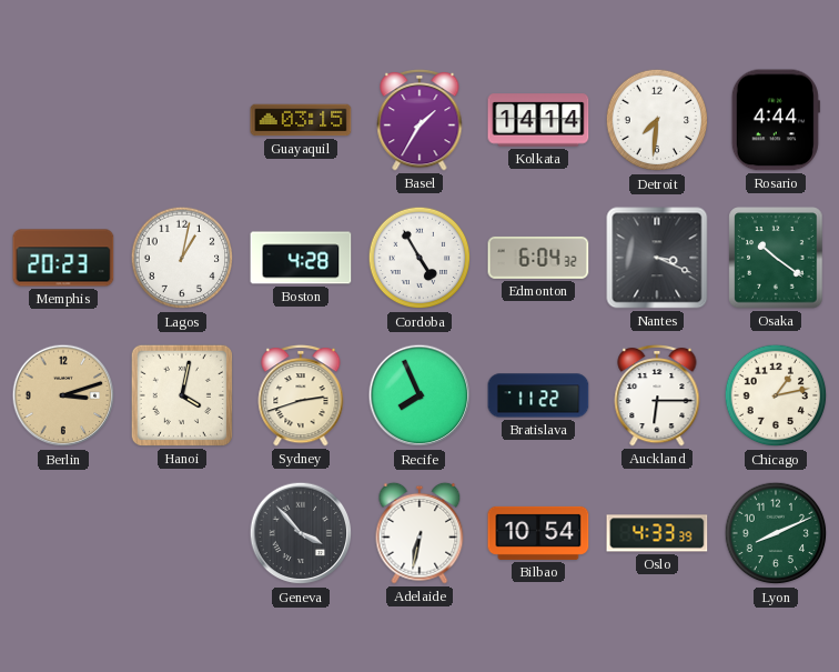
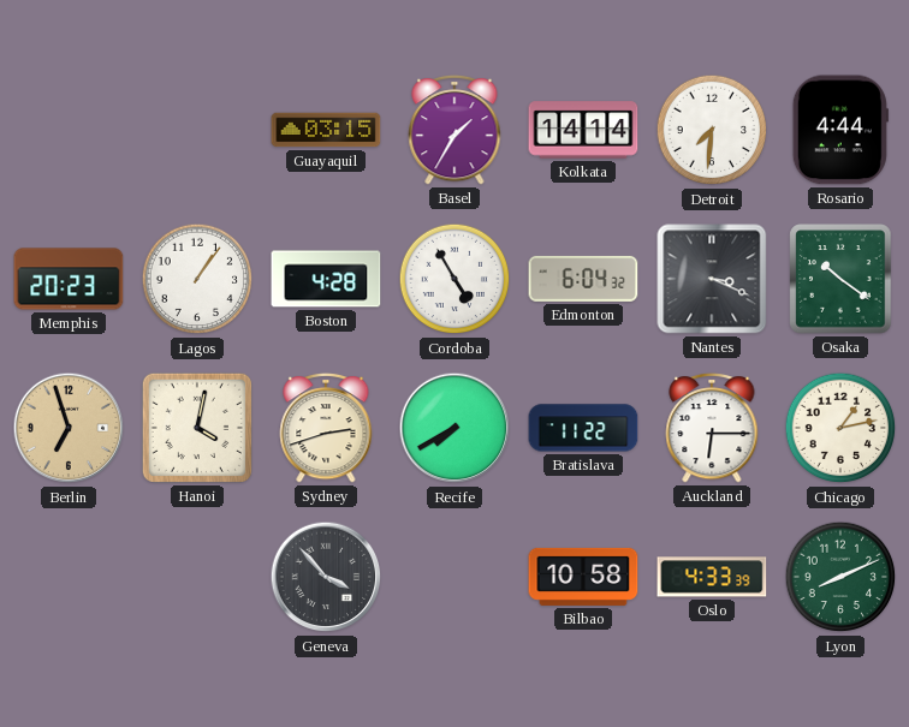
Lagos: 1:02 -> 1:06 (197, 279)
Berlin: 3:12 -> 6:57 (69, 428)
Recife: 7:56 -> 7:40 (454, 428)
Adelaide: 6:32 -> none (419, 533)
Bilbao: 10:54 -> 10:58 (583, 577)
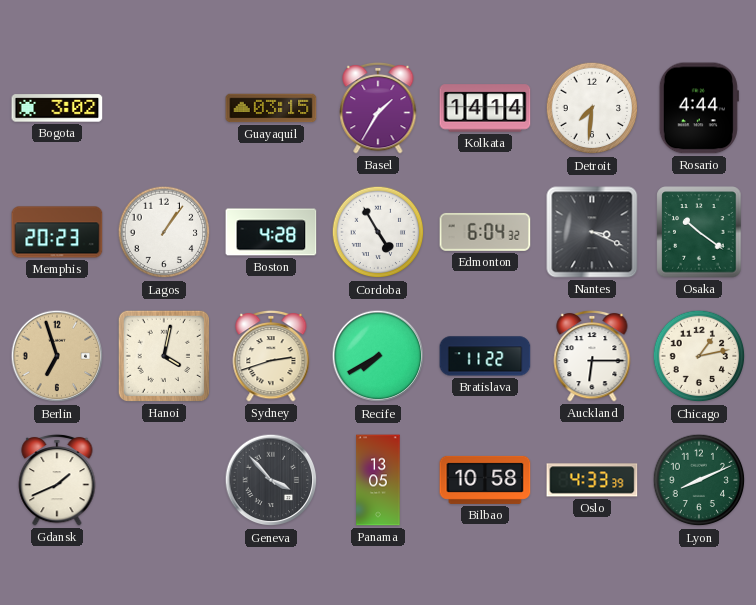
Bogota: none -> 3:02 (57, 108)
Gdansk: none -> 1:41 (57, 480)
Panama: none -> 13:05 (378, 480)
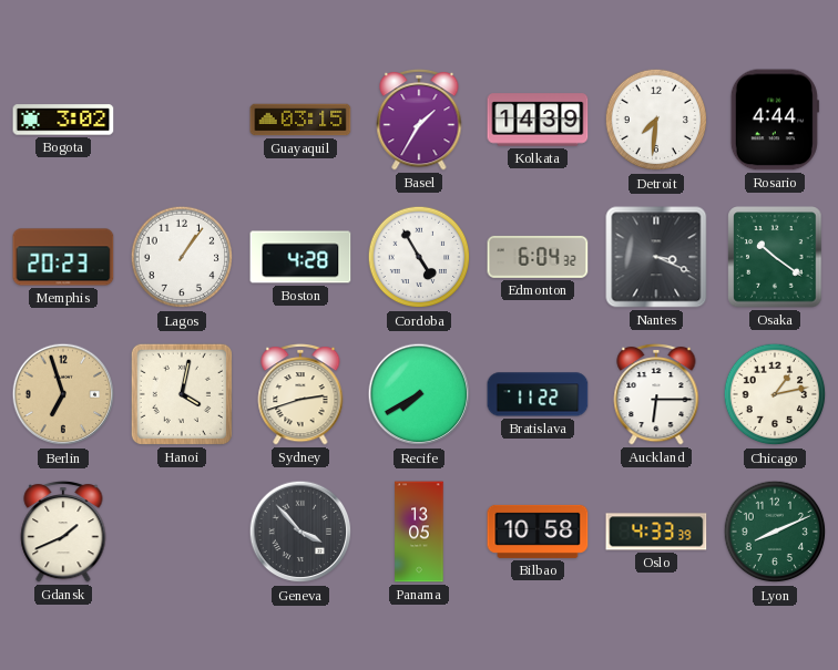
Kolkata: 14:14 -> 14:39 (538, 120)
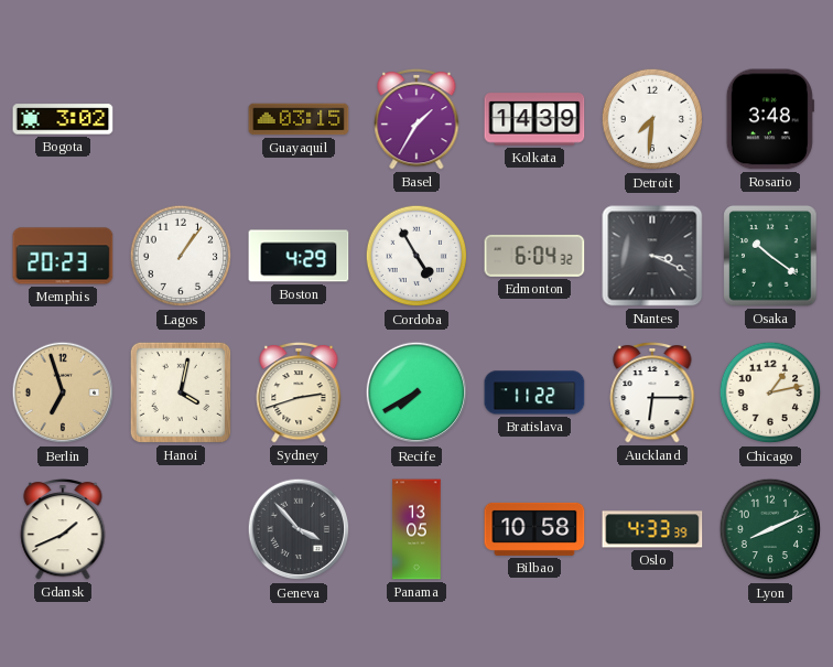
Rosario: 4:44 -> 3:48 (770, 119)
Boston: 4:28 -> 4:29 (299, 256)
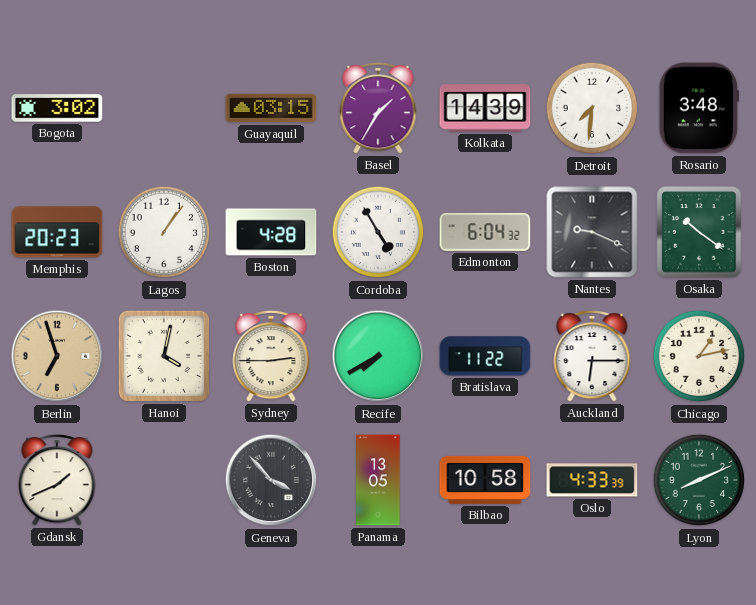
Boston: 4:29 -> 4:28 (271, 232)
Nantes: 3:19 -> 9:19 (592, 232)
Sydney: 2:42 -> 2:45 (271, 356)
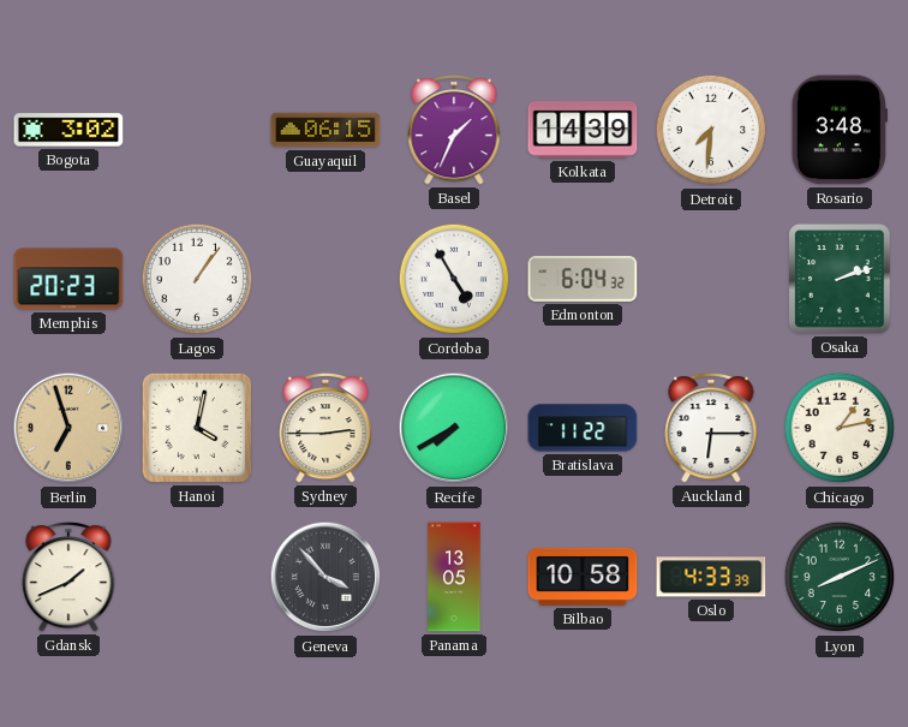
Guayaquil: 03:15 -> 06:15 (325, 130)
Basel: 1:35 -> 1:34 (454, 130)
Boston: 4:28 -> none (271, 232)
Nantes: 9:19 -> none (592, 232)
Osaka: 10:21 -> 2:12 (840, 279)
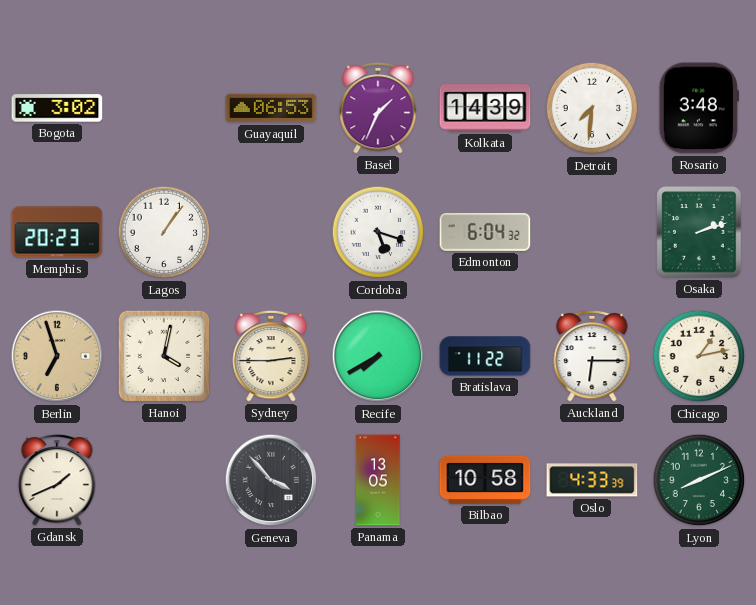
Guayaquil: 06:15 -> 06:53 (271, 108)
Cordoba: 4:55 -> 5:18 (378, 232)
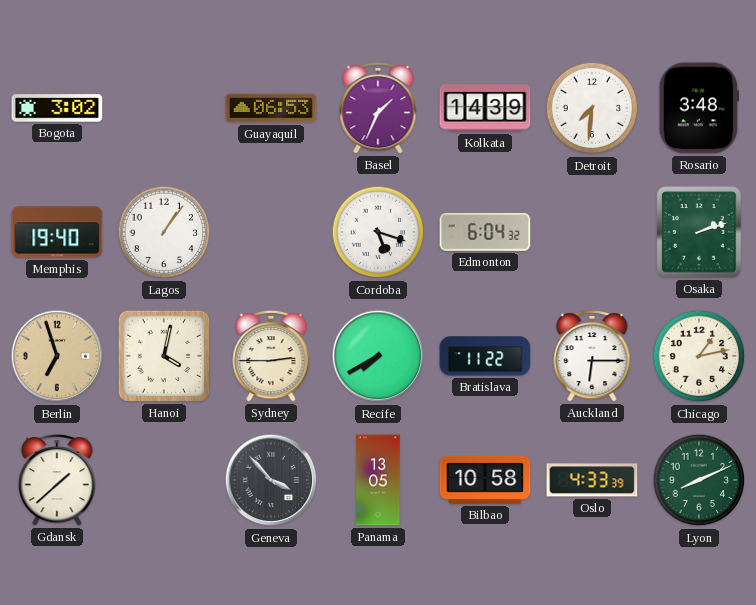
Memphis: 20:23 -> 19:40 (57, 232)
Gdansk: 1:41 -> 1:38 (57, 480)
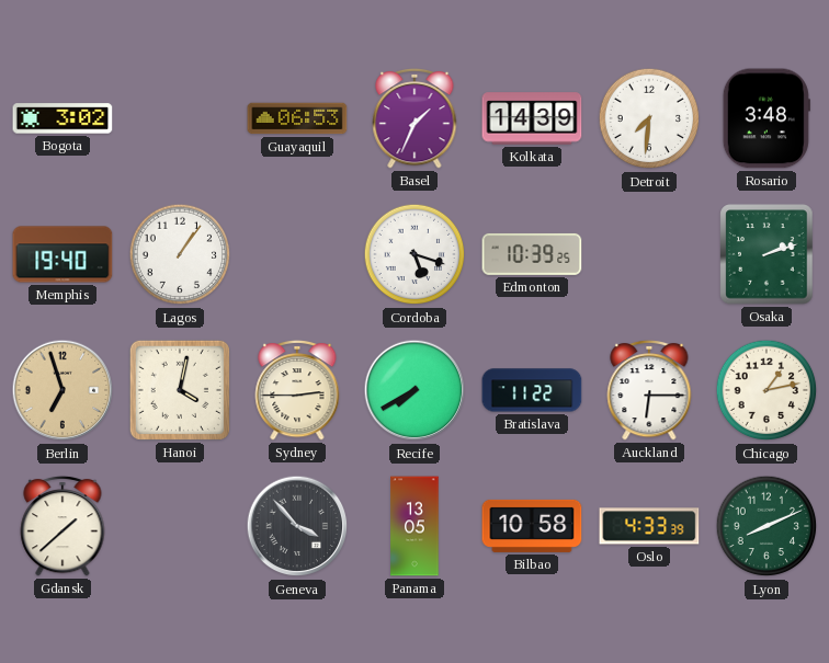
Edmonton: 6:04 -> 10:39 (532, 254)
